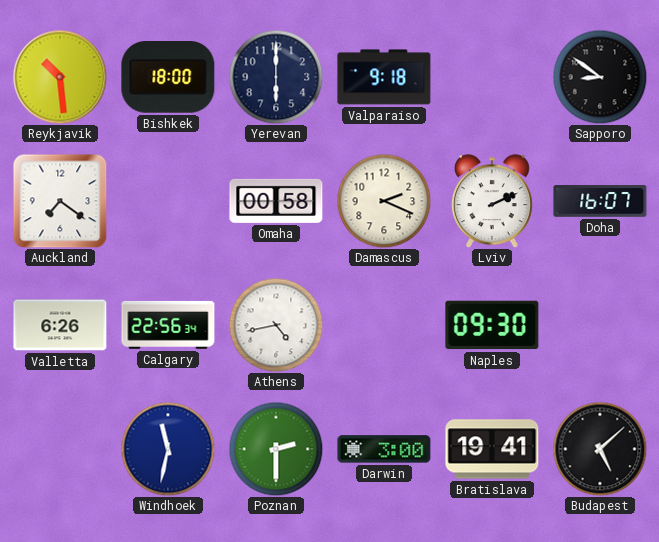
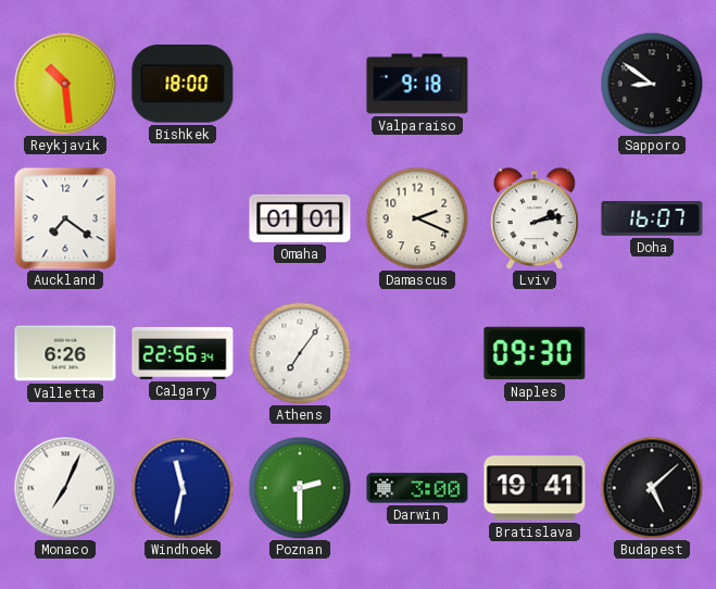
Yerevan: 6:00 -> none (276, 77)
Omaha: 00:58 -> 01:01 (300, 218)
Lviv: 2:11 -> 2:13 (535, 218)
Athens: 4:43 -> 7:06 (300, 353)
Monaco: none -> 7:04 (65, 488)
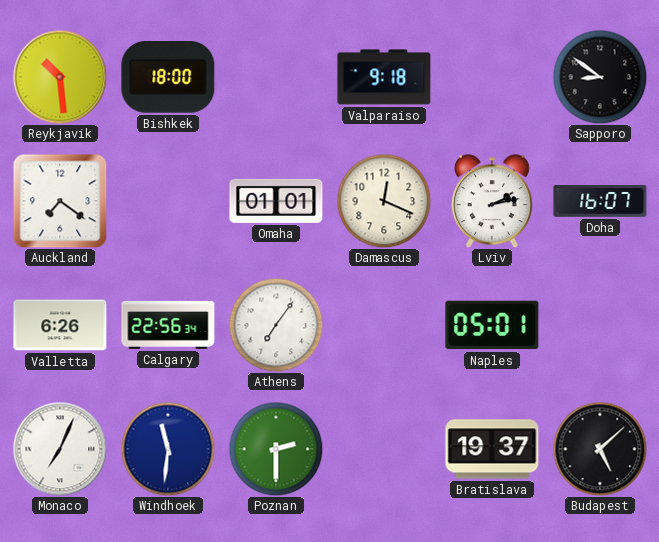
Damascus: 2:19 -> 12:19 (384, 201)
Naples: 09:30 -> 05:01 (492, 325)
Windhoek: 11:32 -> 11:31 (168, 449)
Darwin: 3:00 -> none (417, 488)
Bratislava: 19:41 -> 19:37 (492, 449)
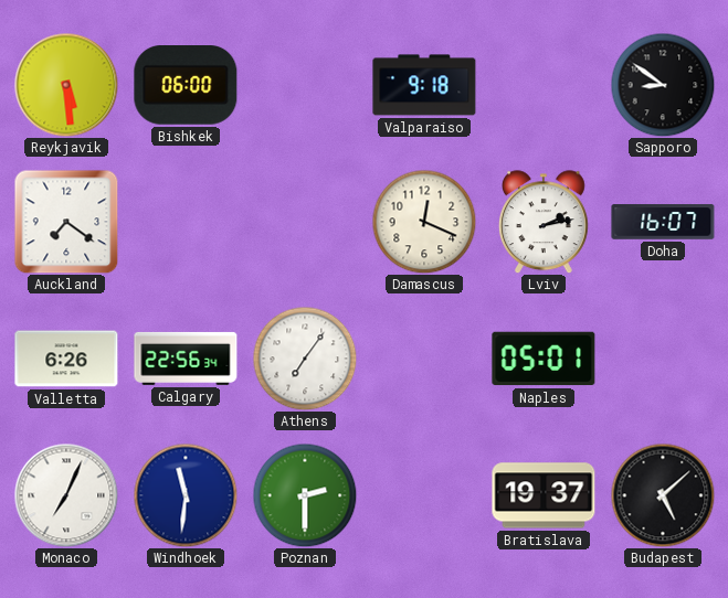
Reykjavik: 10:29 -> 5:29 (66, 85)
Bishkek: 18:00 -> 06:00 (186, 86)
Omaha: 01:01 -> none (276, 201)
